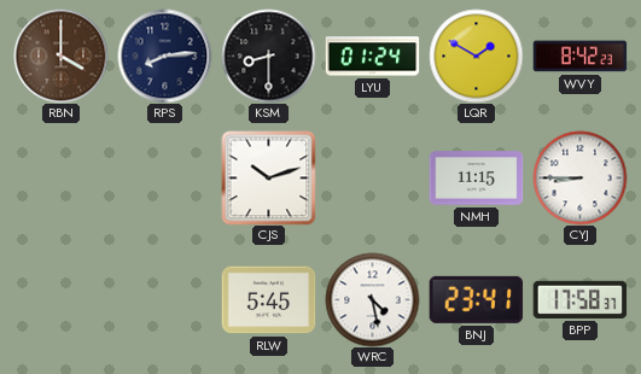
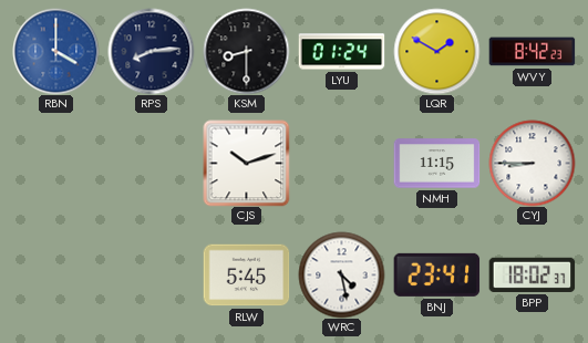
RBN dial: brown -> blue (55, 51)
BPP: 17:58 -> 18:02 (532, 274)
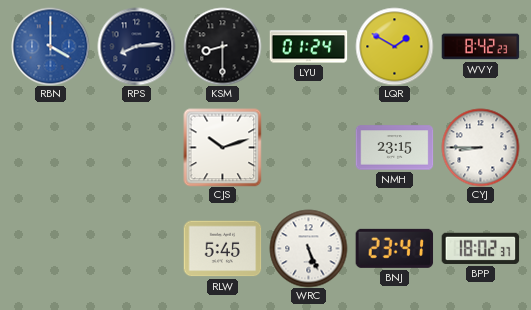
NMH: 11:15 -> 23:15 (394, 148)
WRC: 4:28 -> 5:26 (308, 248)
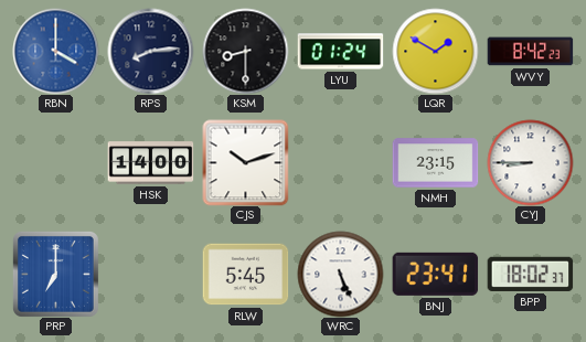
HSK: none -> 14:00 (150, 163)
PRP: none -> 7:00 (55, 274)
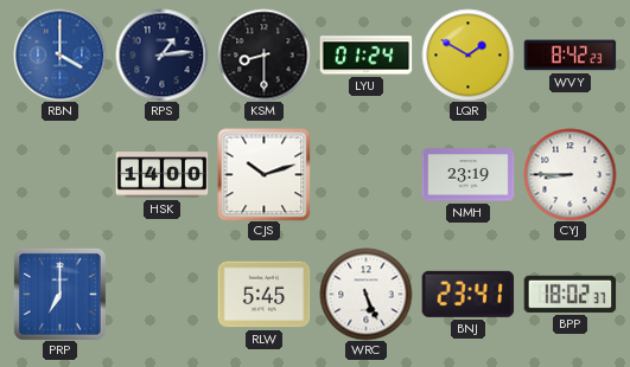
RPS: 8:14 -> 1:14 (161, 54)
NMH: 23:15 -> 23:19 (467, 175)
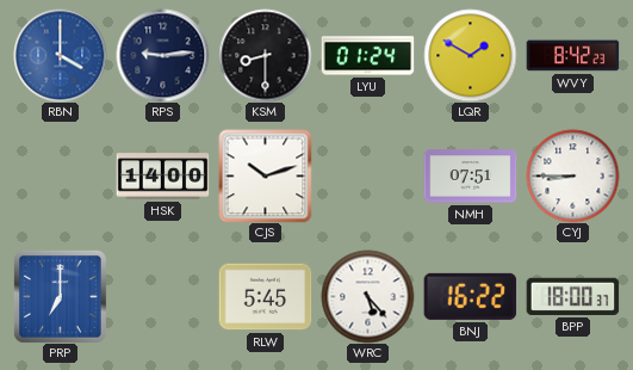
RPS: 1:14 -> 9:14 (162, 55)
NMH: 23:19 -> 07:51 (470, 177)
WRC: 5:26 -> 5:23 (367, 296)
BNJ: 23:41 -> 16:22 (470, 296)
BPP: 18:02 -> 18:00 (572, 296)
